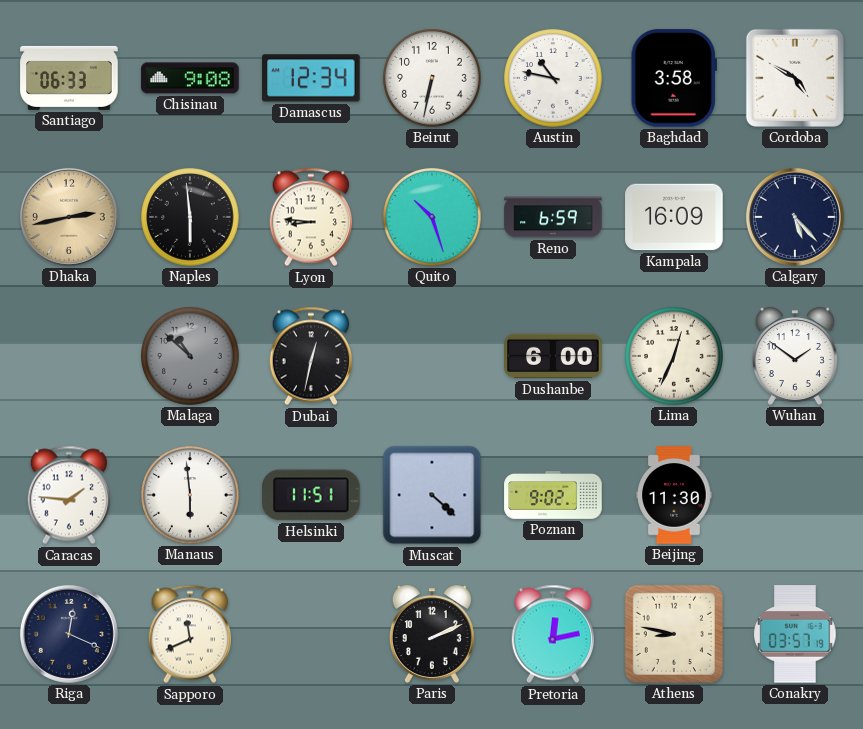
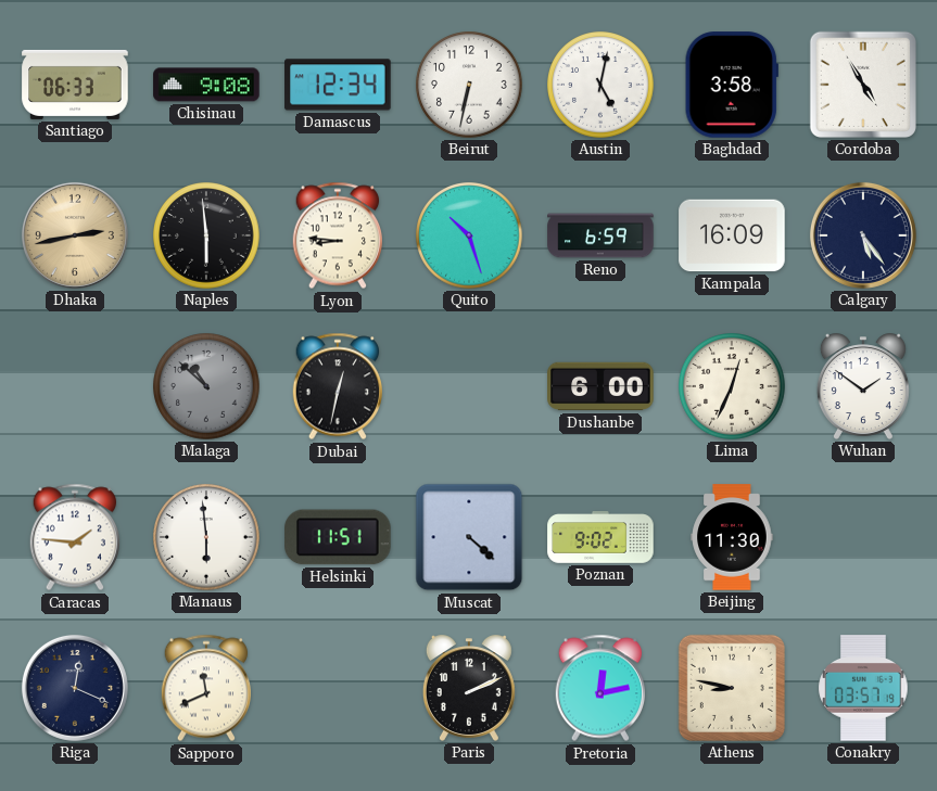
Austin: 10:47 -> 5:02 (600, 85)
Cordoba: 4:50 -> 4:55 (863, 85)
Calgary: 5:23 -> 5:24 (863, 235)
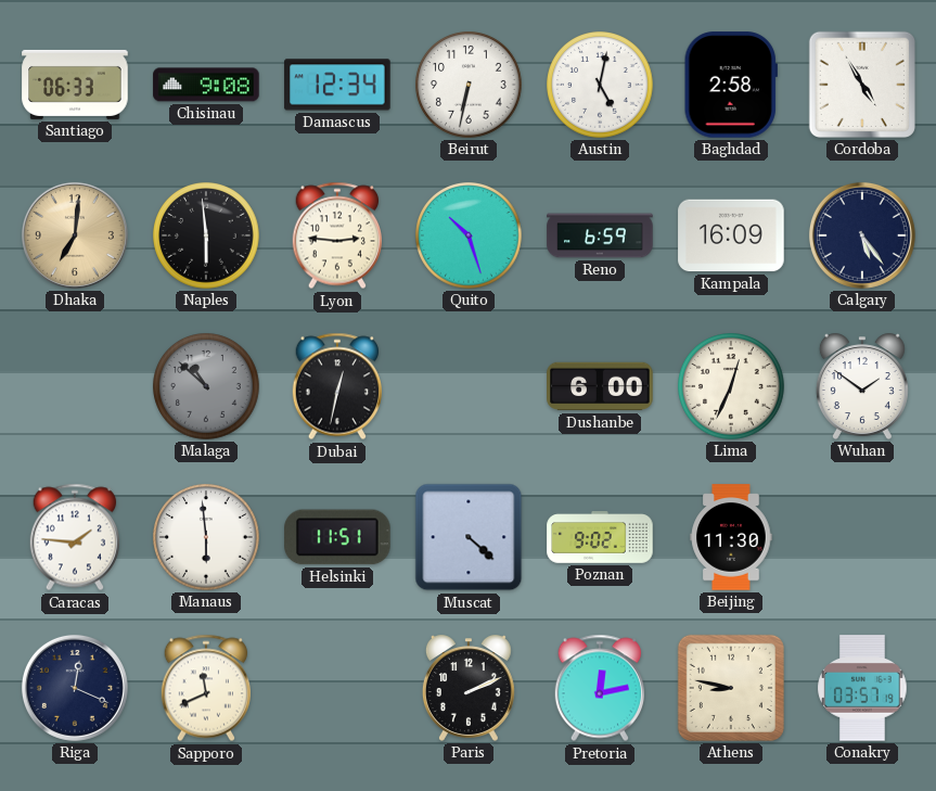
Baghdad: 3:58 -> 2:58 (731, 85)
Dhaka: 2:43 -> 7:01 (75, 235)
Lyon: 8:46 -> 2:46 (336, 235)
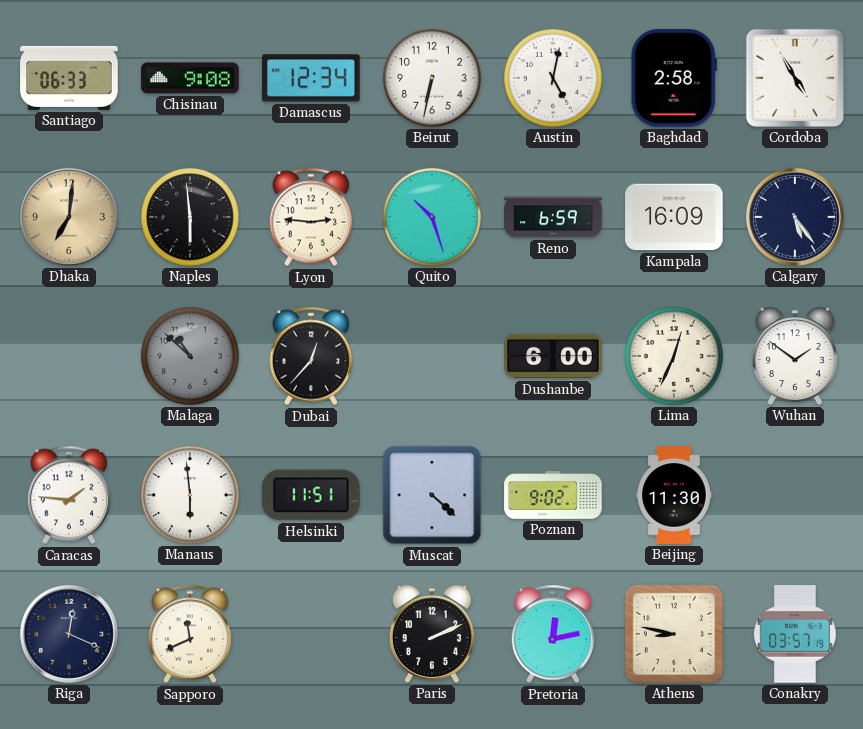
Dubai: 12:32 -> 12:37 (310, 356)
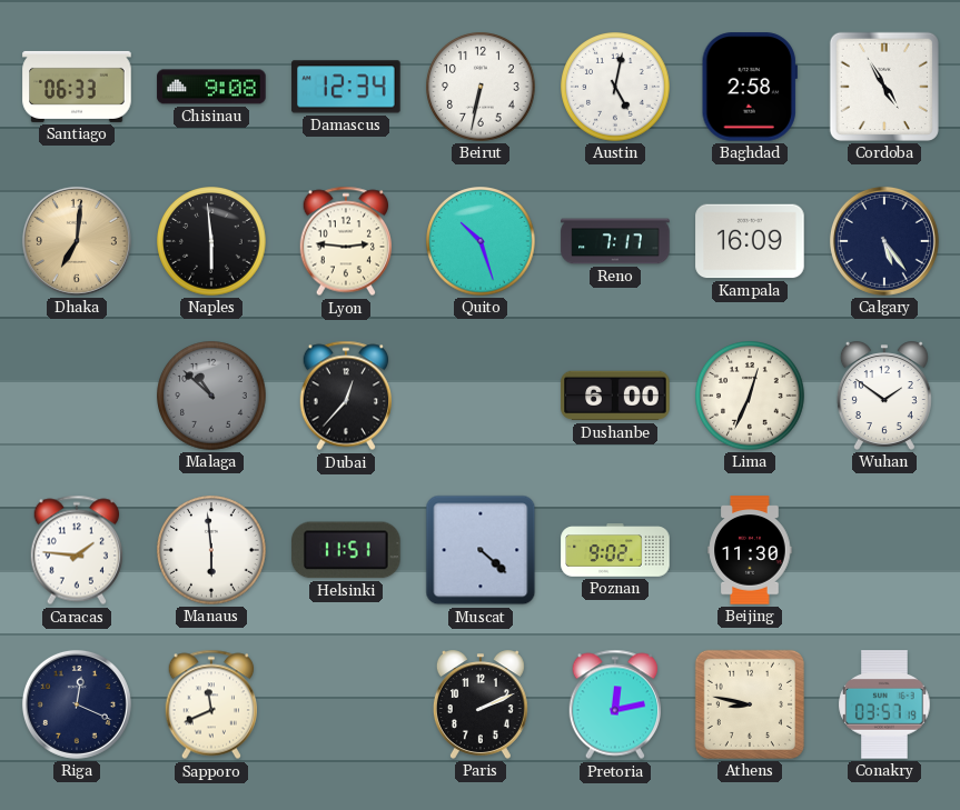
Reno: 6:59 -> 7:17 (615, 241)
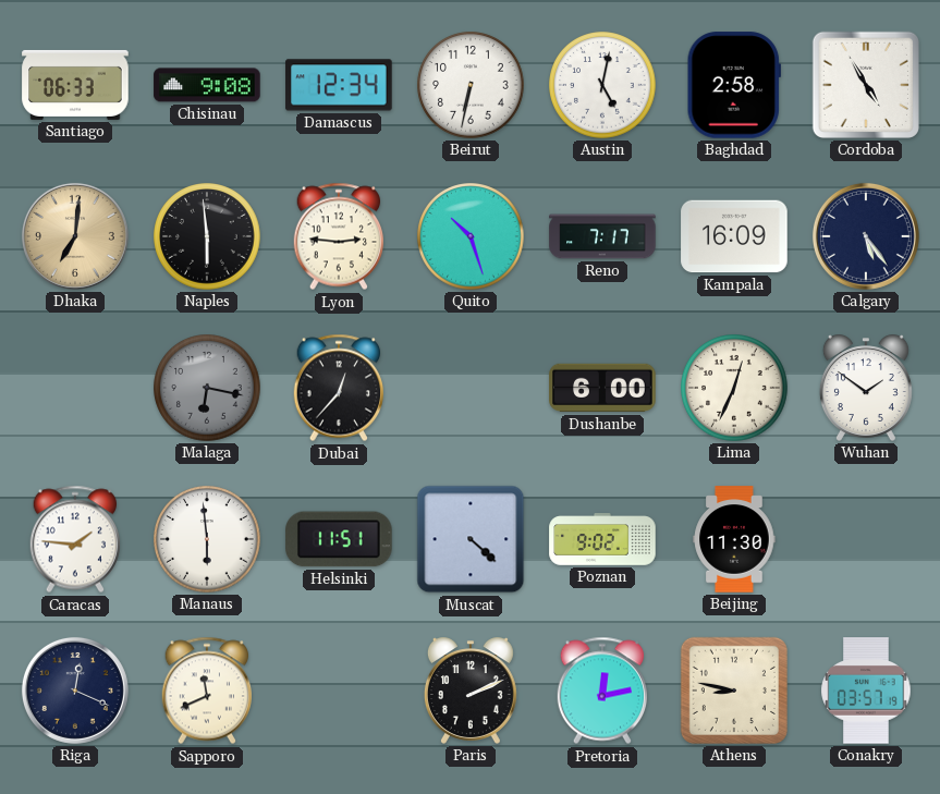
Malaga: 10:52 -> 6:17 (207, 388)
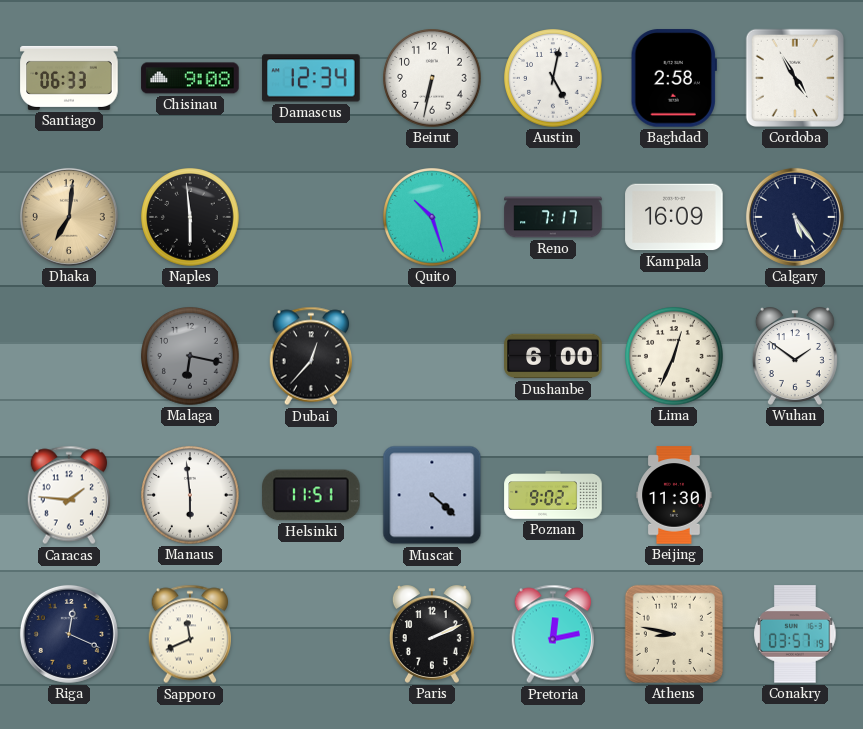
Lyon: 2:46 -> none (338, 236)
